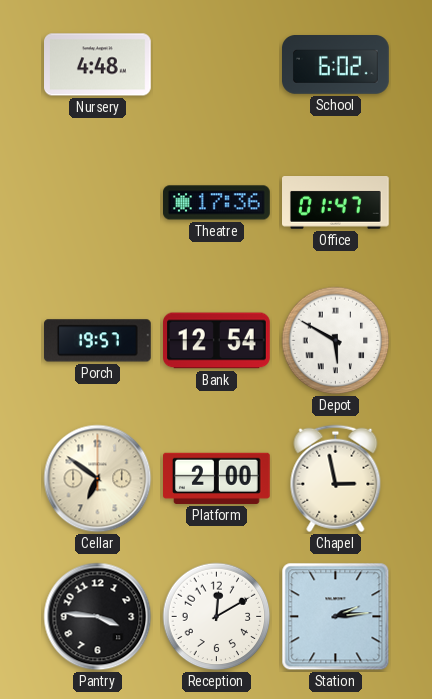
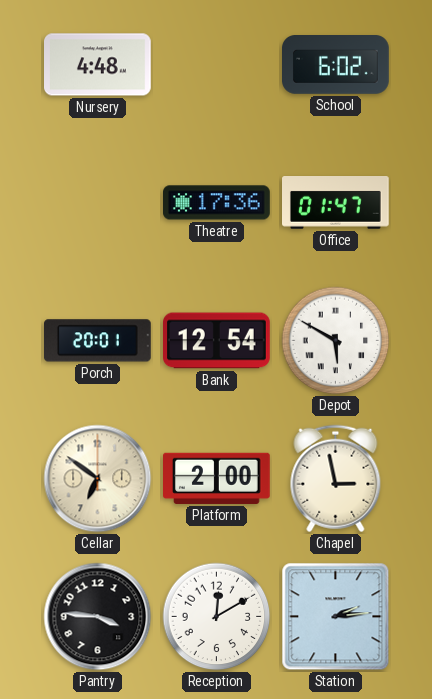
Porch: 19:57 -> 20:01 (98, 341)
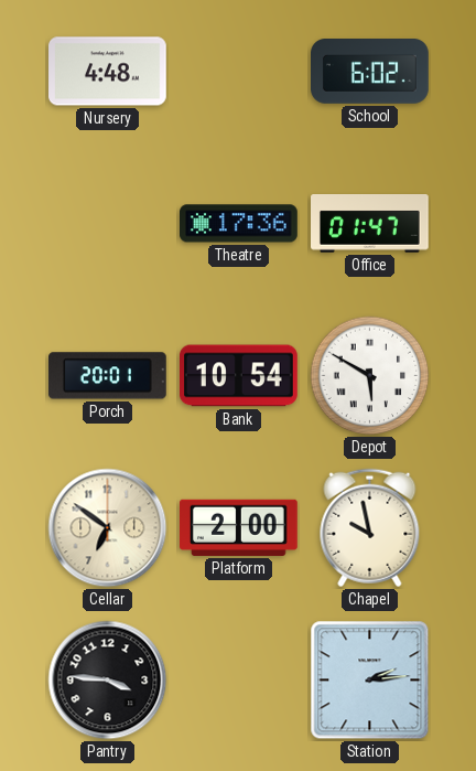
Bank: 12:54 -> 10:54 (239, 376)
Chapel: 2:58 -> 9:58 (370, 528)
Reception: 12:10 -> none (217, 617)
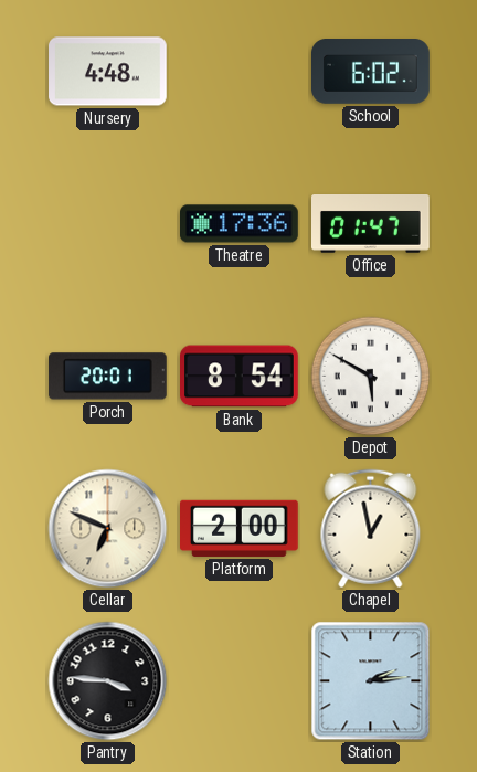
Bank: 10:54 -> 8:54 (240, 377)
Cellar: 6:51 -> 6:49 (108, 529)
Chapel: 9:58 -> 12:58 (371, 529)
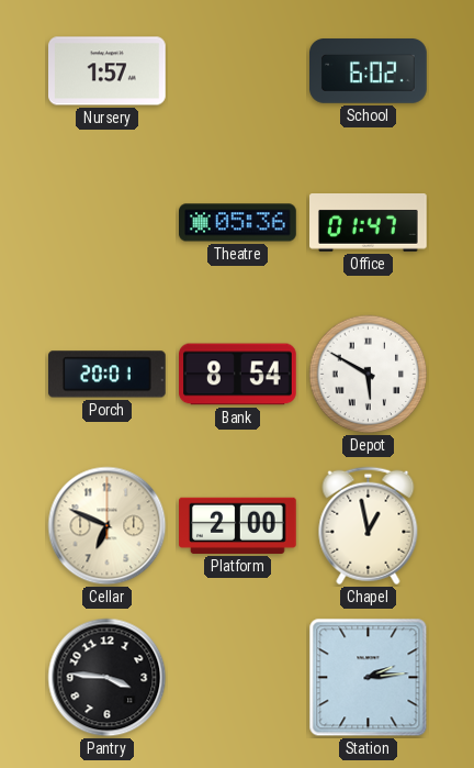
Nursery: 4:48 -> 1:57 (108, 71)
Theatre: 17:36 -> 05:36 (238, 223)
